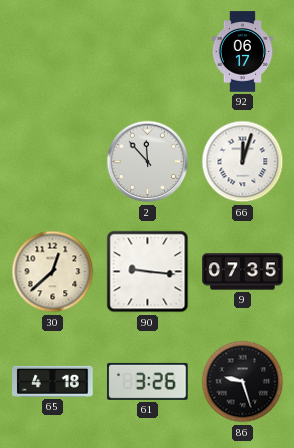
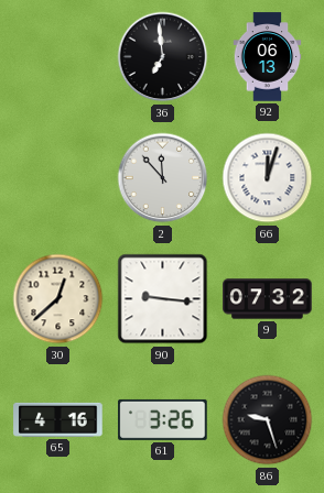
36: none -> 6:59 (163, 57)
92: 06:17 -> 06:13 (268, 57)
9: 07:35 -> 07:32 (268, 299)
65: 4:18 -> 4:16 (58, 419)
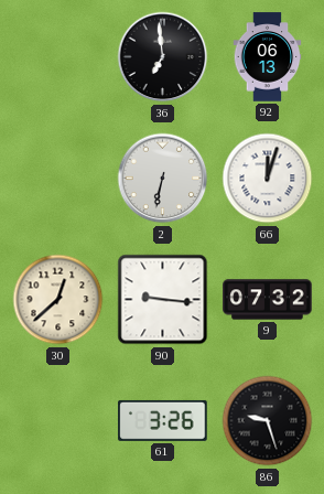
2: 11:53 -> 6:32 (163, 179)
65: 4:16 -> none (58, 419)
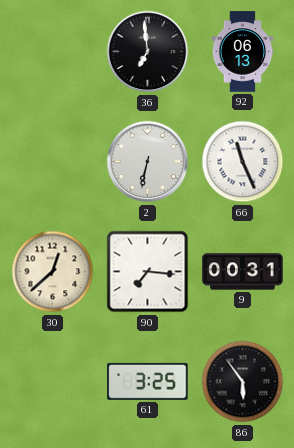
66: 12:03 -> 11:26 (243, 162)
90: 9:16 -> 7:16 (148, 272)
9: 07:32 -> 00:31 (243, 272)
61: 3:26 -> 3:25 (148, 381)
86: 9:27 -> 5:54 (243, 382)
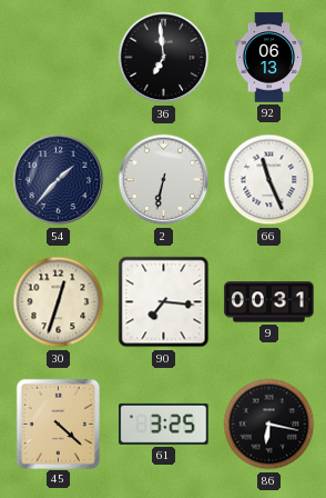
54: none -> 1:37 (59, 180)
30: 12:38 -> 12:33 (59, 302)
45: none -> 4:22 (58, 424)
86: 5:54 -> 6:17 (269, 425)
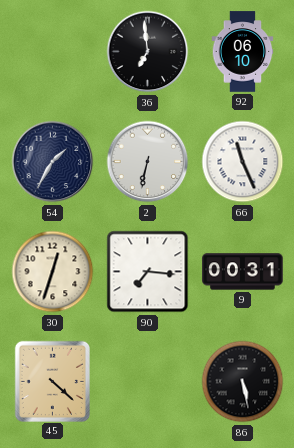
92: 06:13 -> 06:10 (243, 52)
54: 1:37 -> 1:35 (53, 162)
61: 3:25 -> none (164, 424)
86: 6:17 -> 5:28 (243, 382)
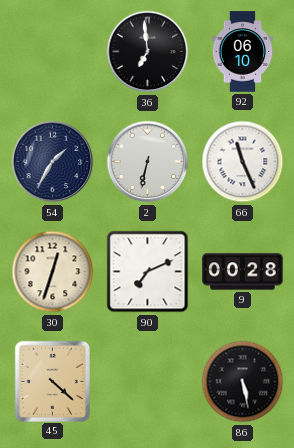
90: 7:16 -> 7:11 (148, 272)
9: 00:31 -> 00:28 (243, 272)
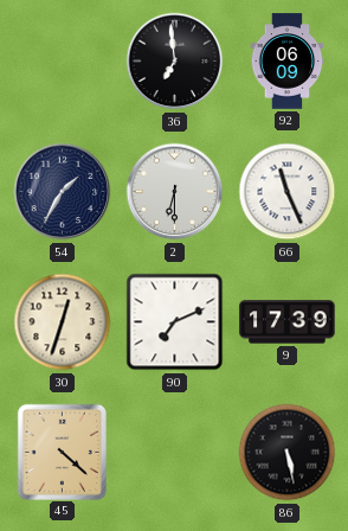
92: 06:10 -> 06:09 (288, 62)
2: 6:32 -> 6:30 (175, 192)
9: 00:28 -> 17:39 (288, 322)
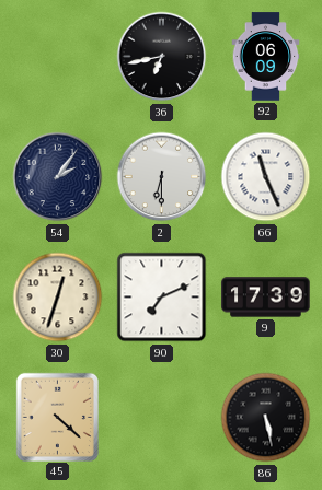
36: 6:59 -> 6:43 (162, 57)
54: 1:35 -> 2:06 (58, 177)
